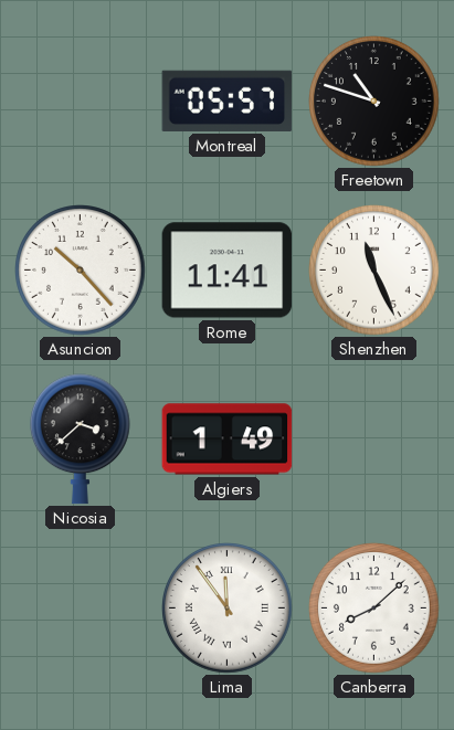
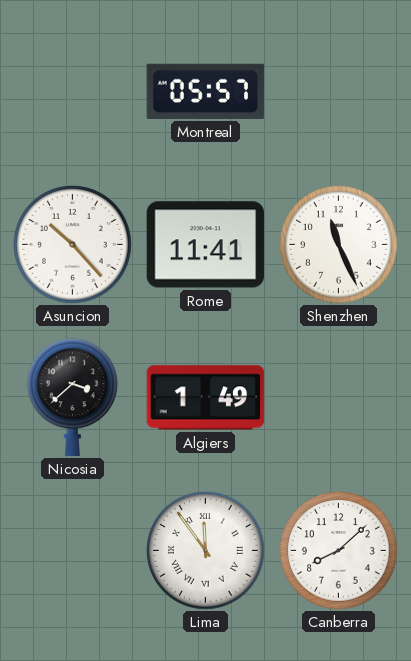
Freetown: 10:48 -> none (374, 102)
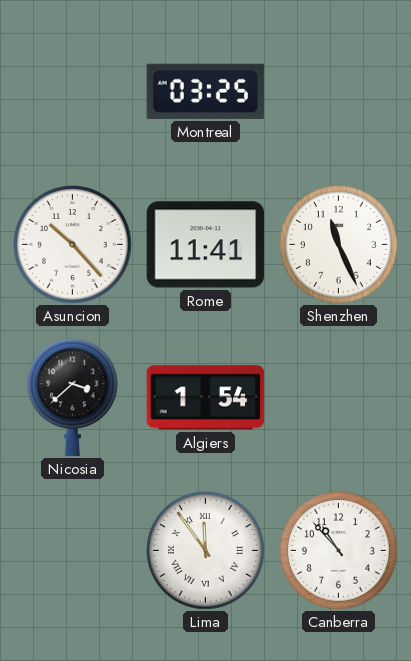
Montreal: 05:57 -> 03:25 (206, 91)
Algiers: 1:49 -> 1:54 (206, 398)
Canberra: 8:08 -> 10:53 (339, 551)
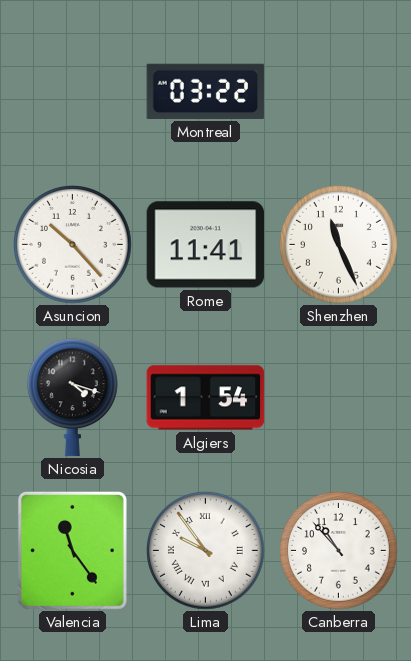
Montreal: 03:25 -> 03:22 (206, 91)
Nicosia: 3:38 -> 4:18 (72, 398)
Valencia: none -> 11:24 (72, 550)
Lima: 11:54 -> 9:54 (206, 551)
